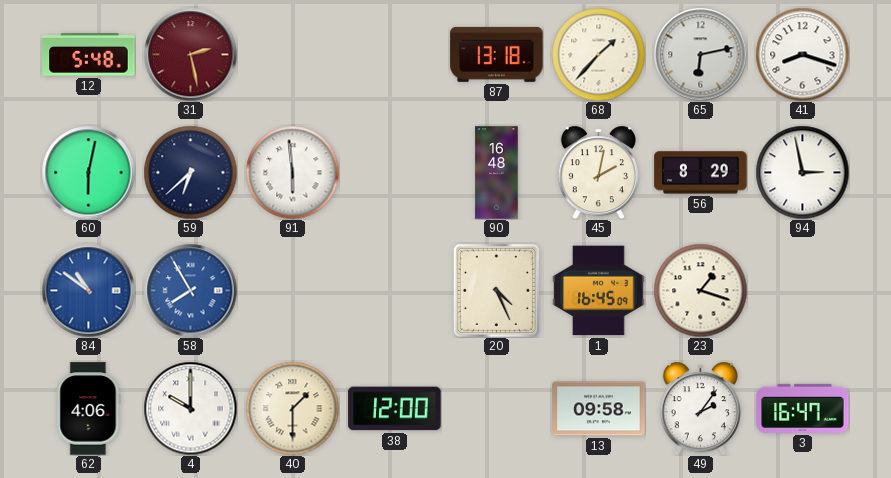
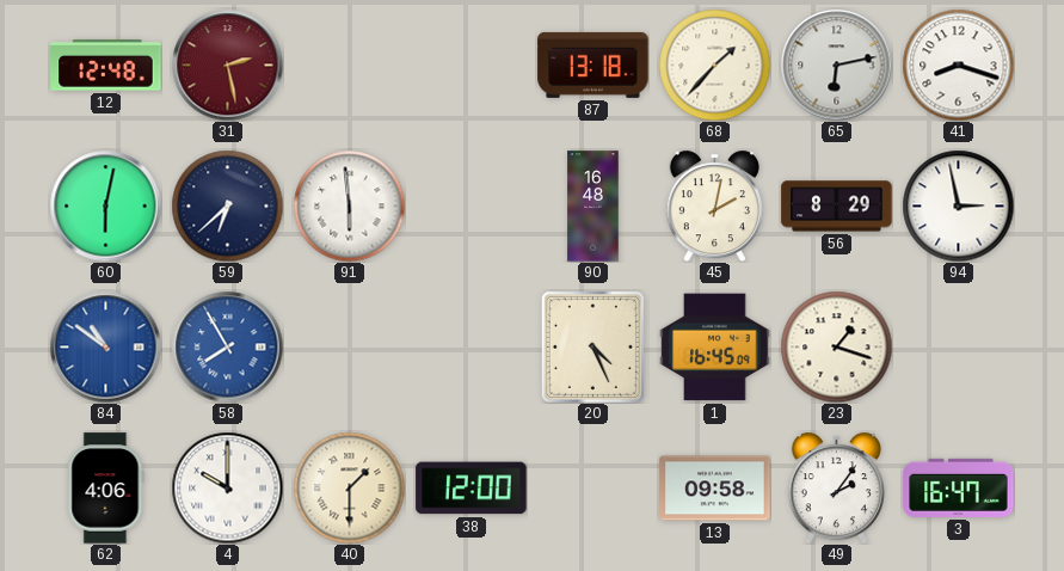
12: 5:48 -> 12:48 (106, 66)
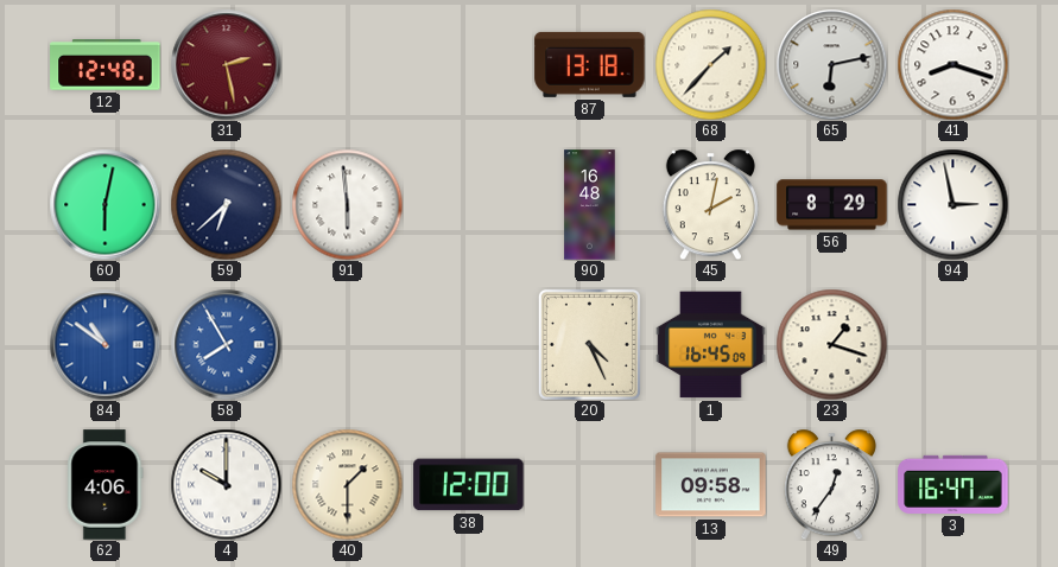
49: 2:06 -> 12:36 (831, 484)
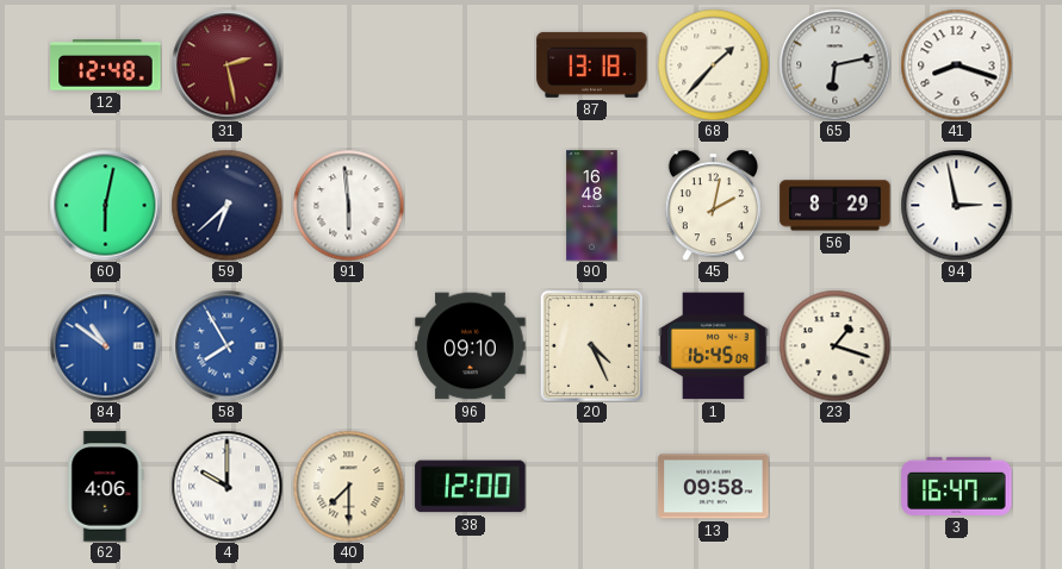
96: none -> 09:10 (471, 346)
40: 1:30 -> 7:30 (348, 486)
49: 12:36 -> none (831, 484)
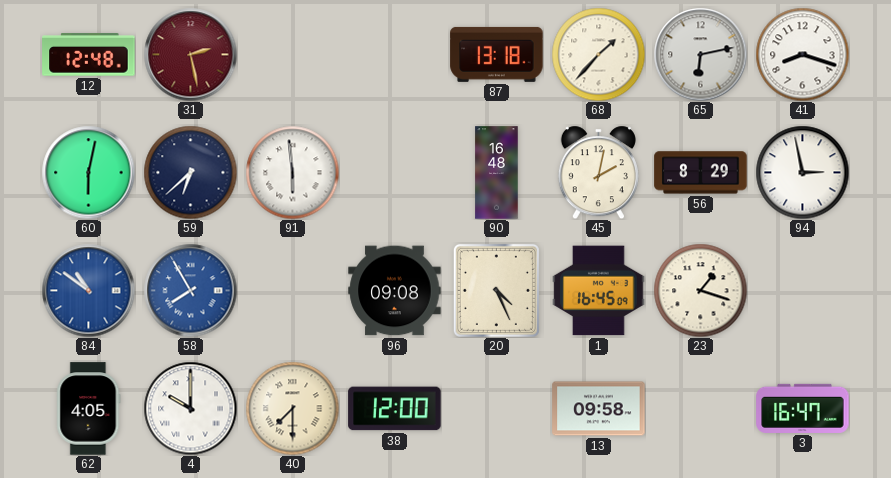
96: 09:10 -> 09:08 (395, 291)
62: 4:06 -> 4:05 (89, 409)
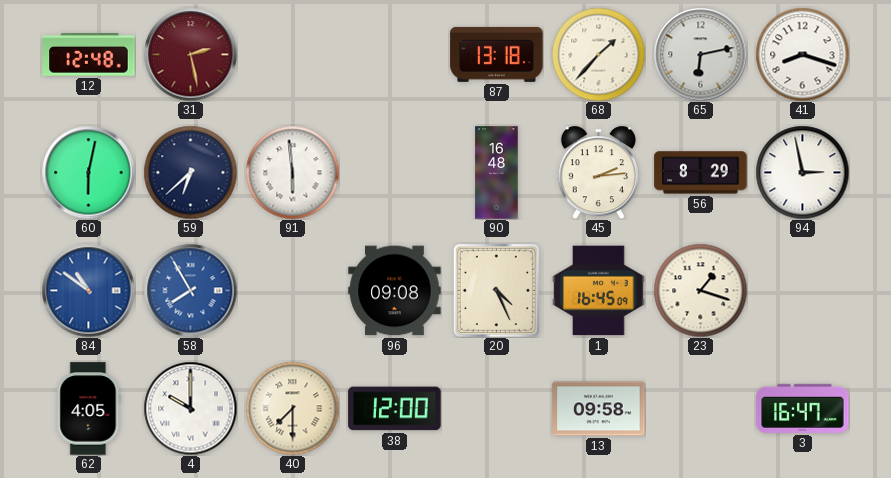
45: 2:02 -> 2:14 (598, 172)
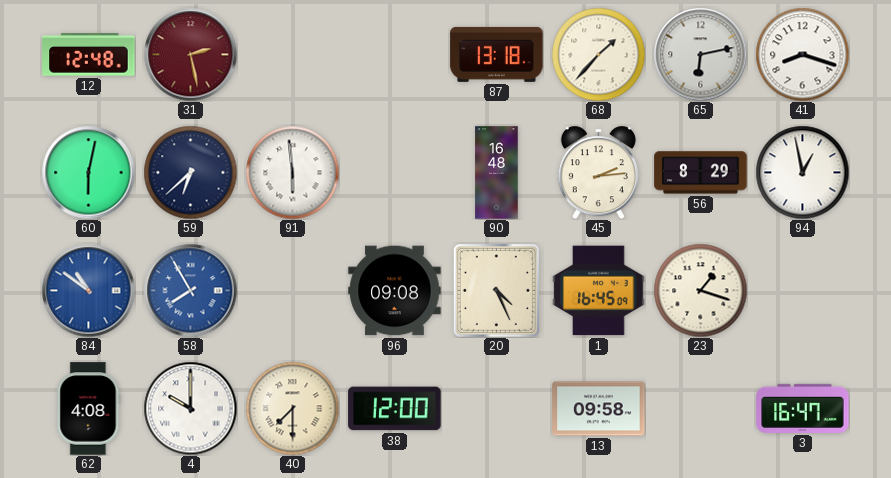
94: 2:58 -> 12:58 (802, 172)
62: 4:05 -> 4:08 (89, 409)
